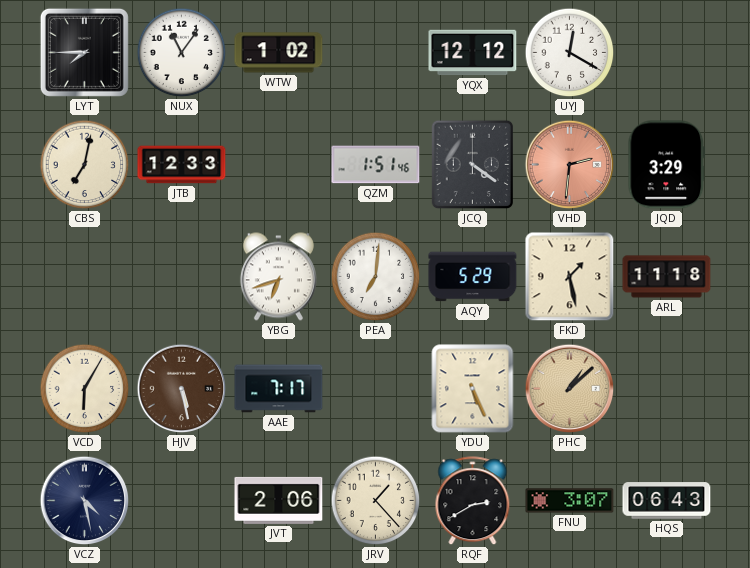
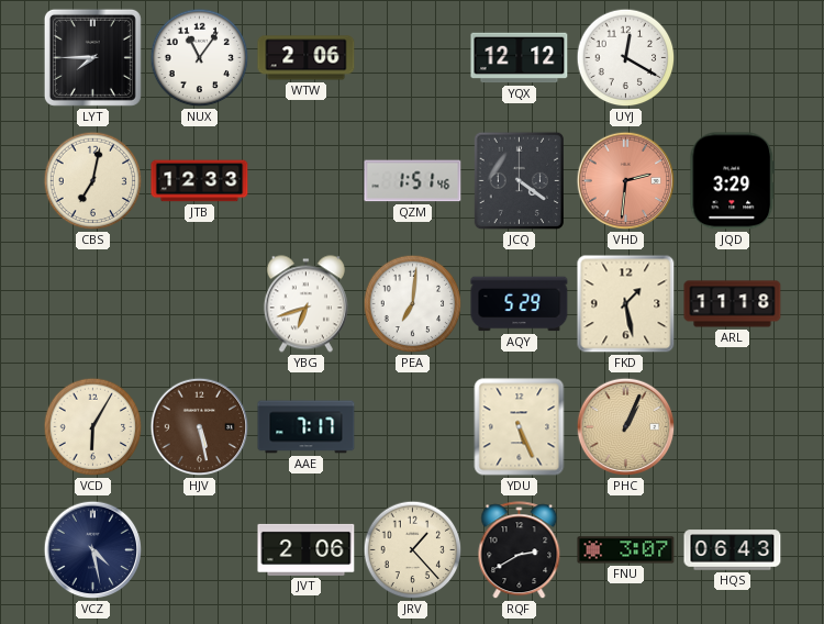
WTW: 1:02 -> 2:06 (307, 58)
PHC: 1:08 -> 1:04 (626, 427)
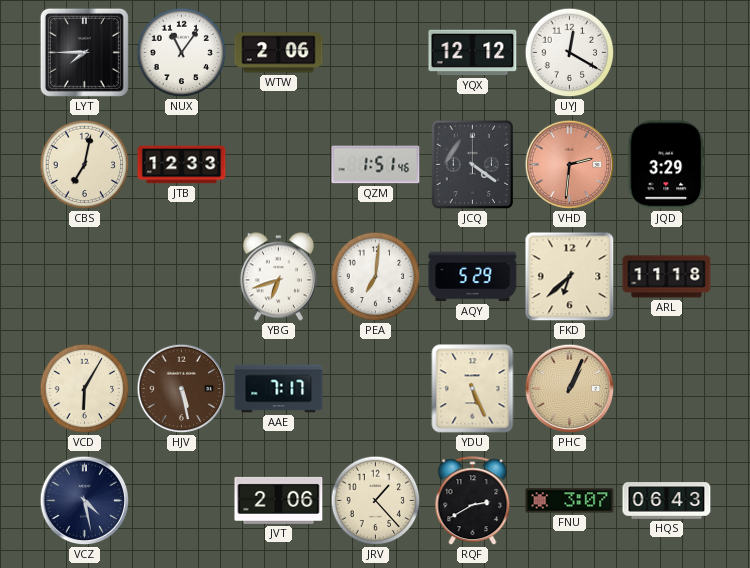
FKD: 1:28 -> 6:38 (570, 277)
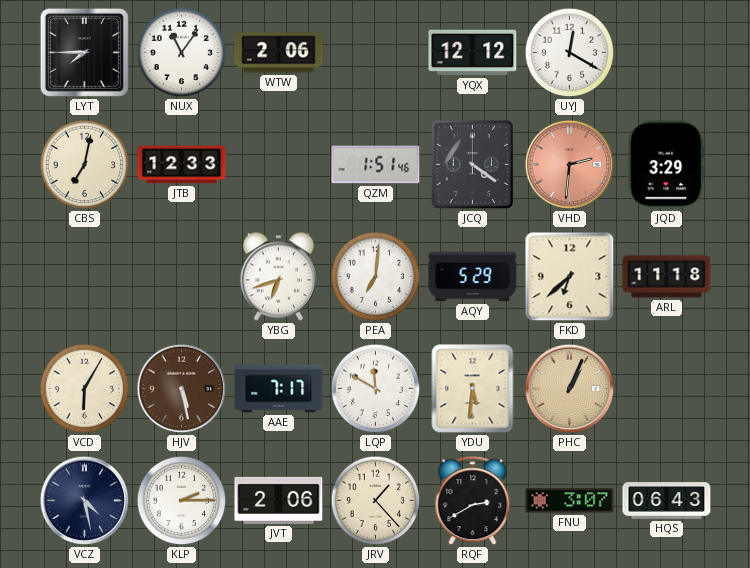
LQP: none -> 11:50 (376, 389)
YDU: 5:26 -> 5:31 (473, 389)
KLP: none -> 2:15 (182, 501)
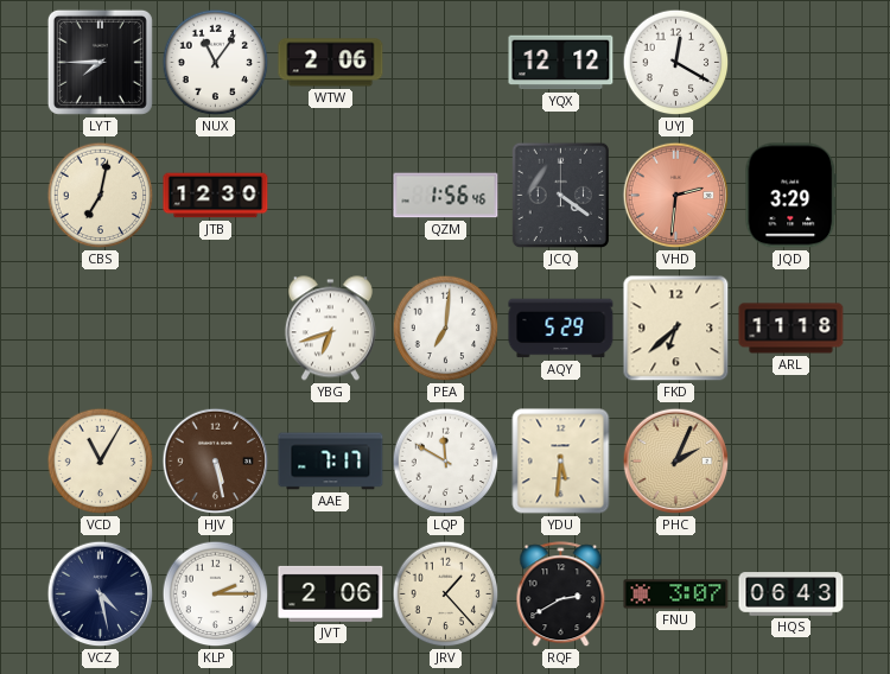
JTB: 12:33 -> 12:30 (216, 196)
QZM: 1:51 -> 1:56 (446, 196)
VCD: 6:05 -> 11:05 (101, 462)
PHC: 1:04 -> 2:04 (676, 462)
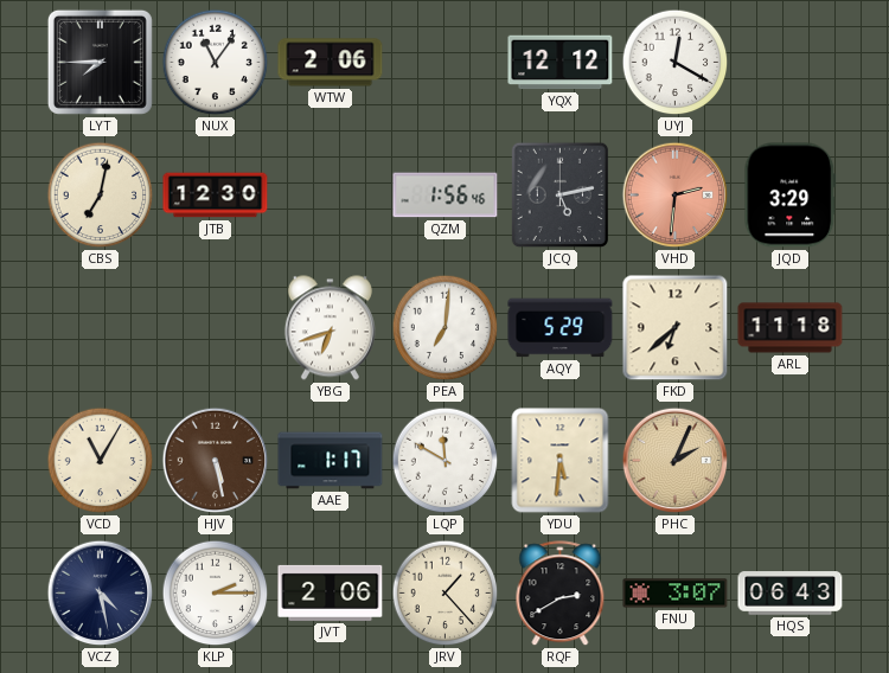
JCQ: 4:21 -> 5:13 (561, 196)
AAE: 7:17 -> 1:17 (331, 461)
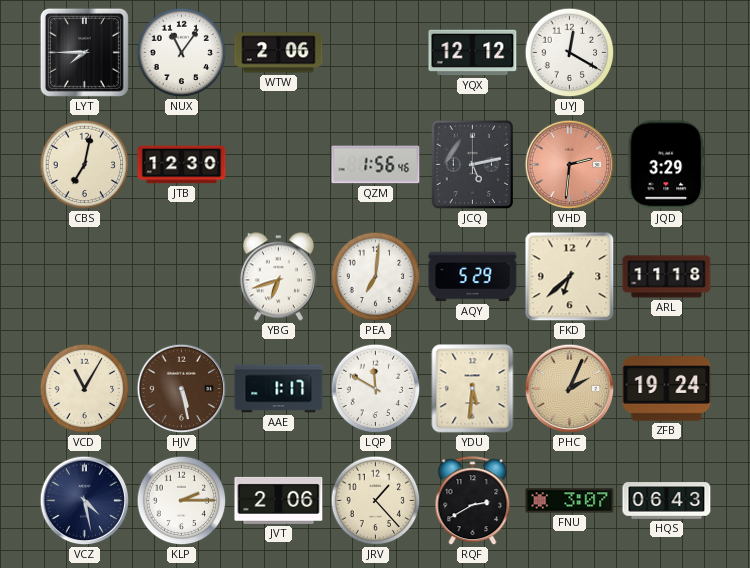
ZFB: none -> 19:24 (667, 389)
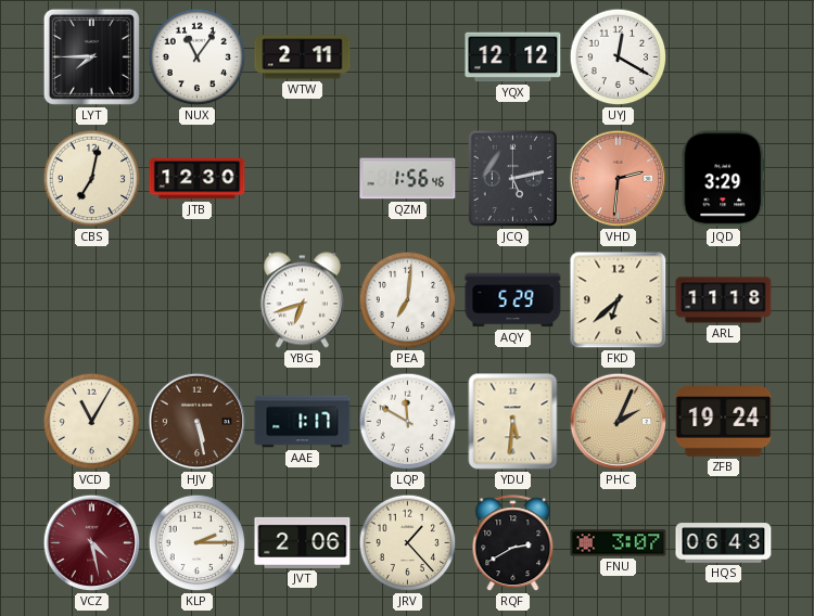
WTW: 2:06 -> 2:11 (303, 57)
VCZ dial: navy -> burgundy (92, 543)
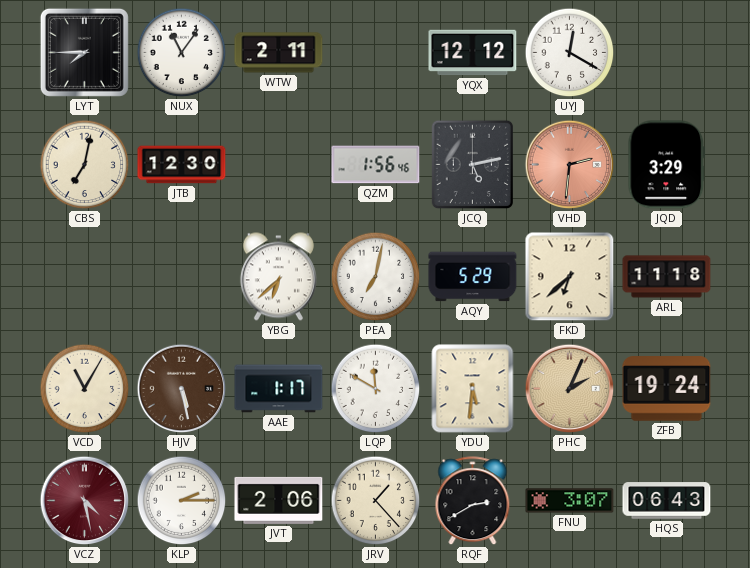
YBG: 6:42 -> 6:38 (278, 277)
PEA: 7:01 -> 7:02 (376, 277)
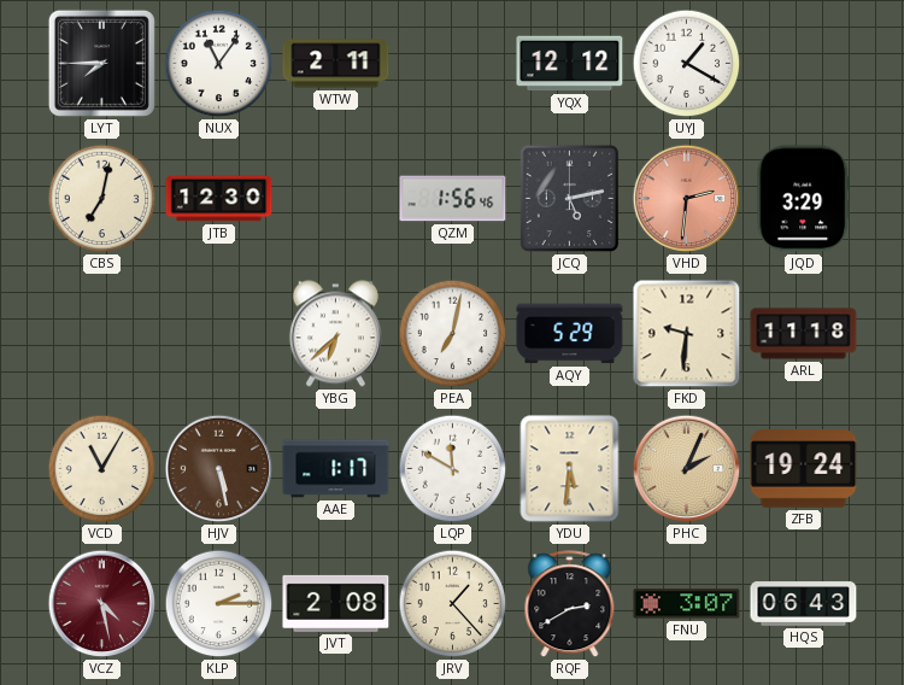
UYJ: 12:20 -> 1:20 (687, 64)
FKD: 6:38 -> 9:31 (687, 334)
JVT: 2:06 -> 2:08 (336, 603)
